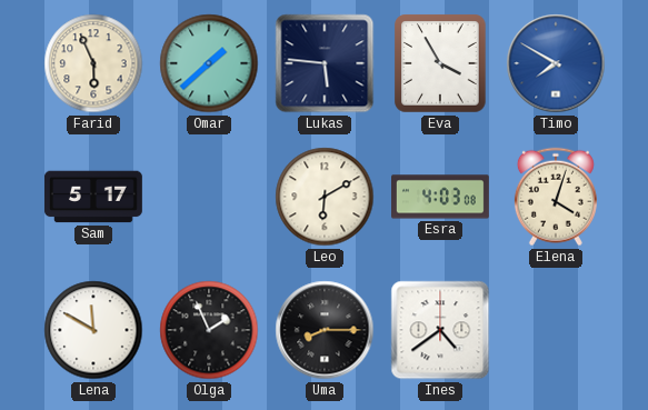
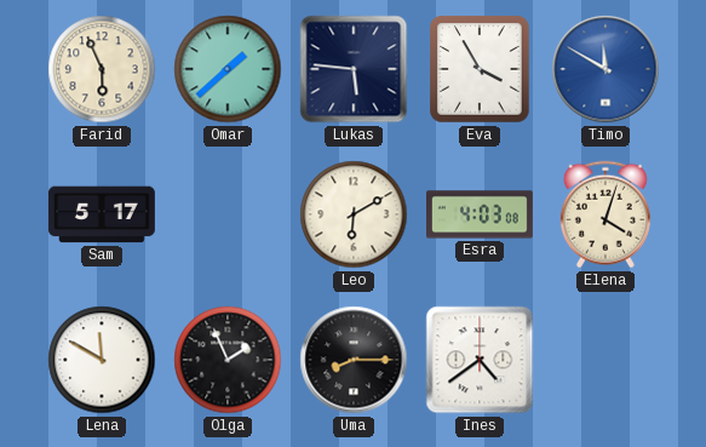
Timo: 7:50 -> 11:50 (605, 69)
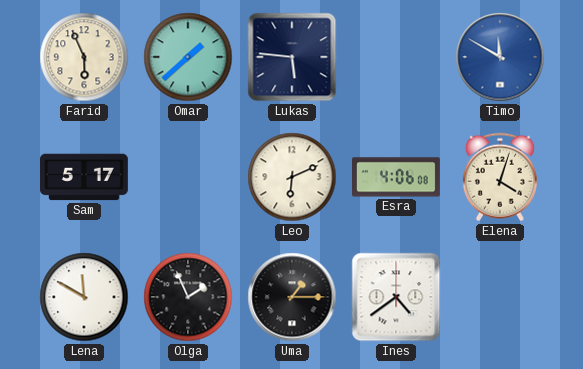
Eva: 3:55 -> none (480, 69)
Leo: 6:10 -> 6:11 (292, 177)
Esra: 4:03 -> 4:06 (397, 177)
Uma: 8:15 -> 1:15 (292, 297)
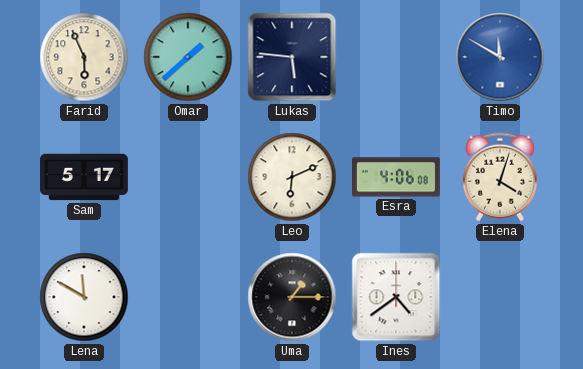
Olga: 1:56 -> none (188, 297)
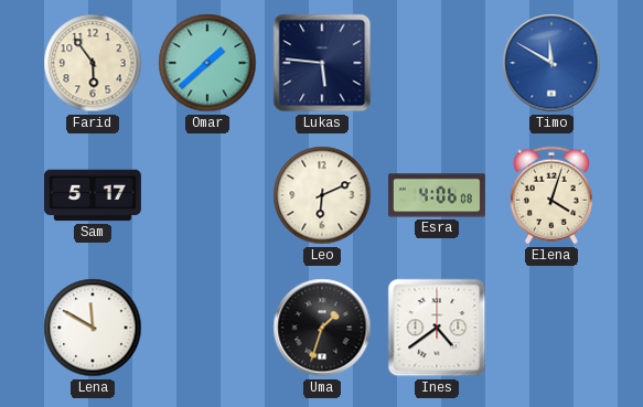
Farid: 5:56 -> 5:54 (93, 63)
Uma: 1:15 -> 1:33 (322, 328)
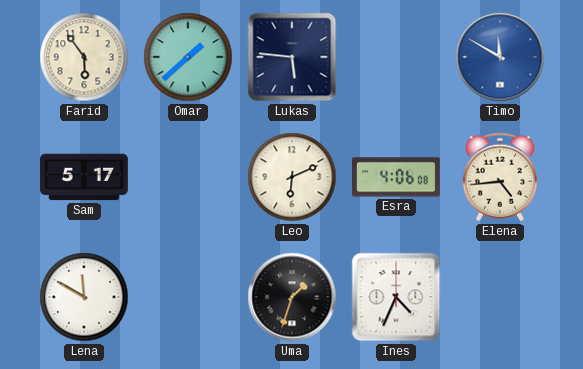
Elena: 4:03 -> 4:44 (500, 177)
Ines: 4:39 -> 4:34 (396, 297)
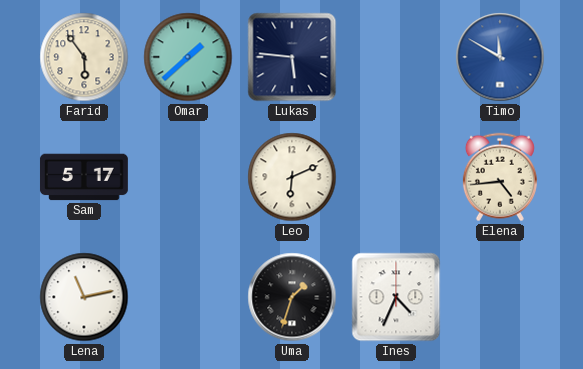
Esra: 4:06 -> none (397, 177)
Lena: 11:50 -> 11:13 (84, 297)
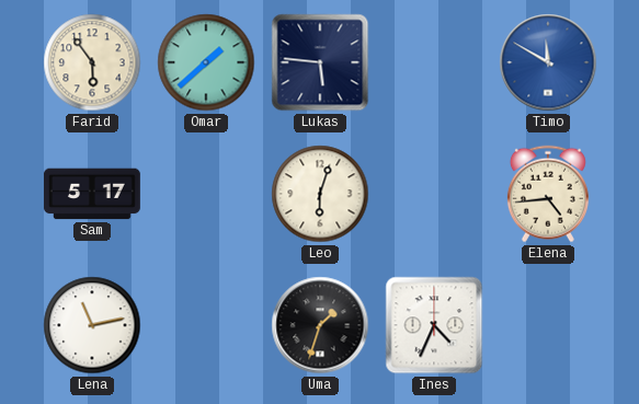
Leo: 6:11 -> 6:03 (320, 194)
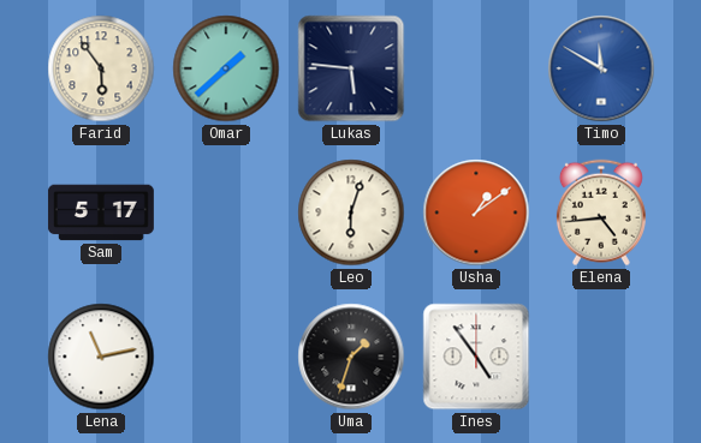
Usha: none -> 1:09 (476, 212)
Ines: 4:34 -> 4:54 (476, 357)
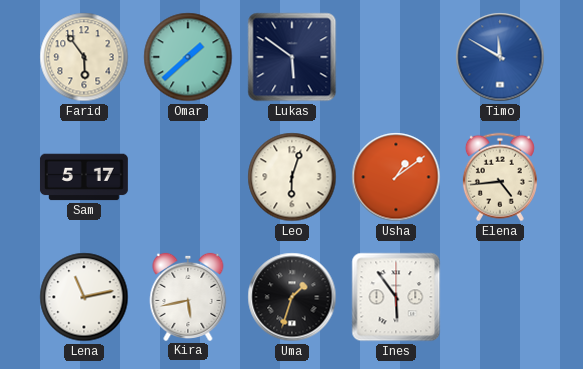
Lukas: 5:46 -> 5:51 (292, 57)
Kira: none -> 5:43 (188, 297)
Ines: 4:54 -> 5:54 (396, 297)
